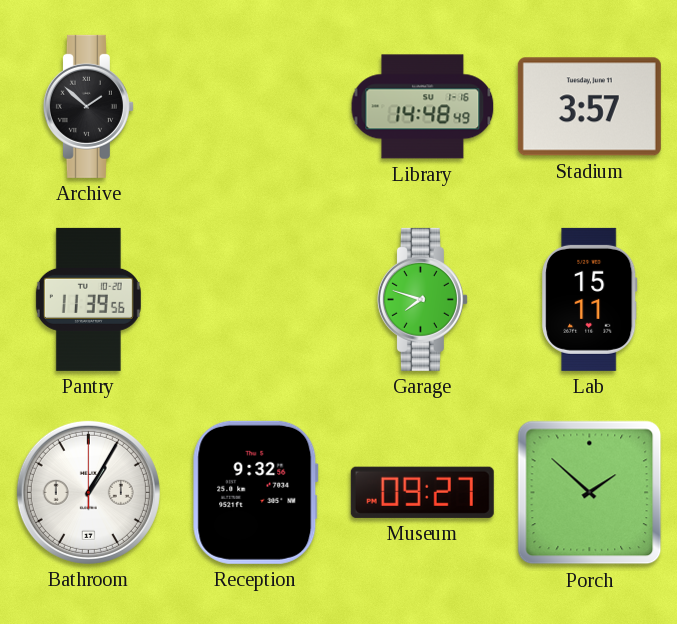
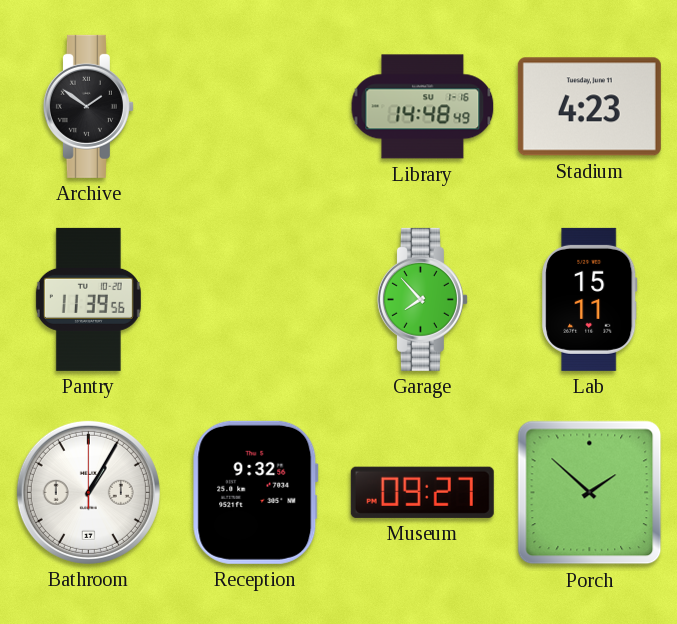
Archive: 1:52 -> 1:51 (88, 106)
Stadium: 3:57 -> 4:23 (589, 107)
Garage: 7:48 -> 7:53 (422, 299)
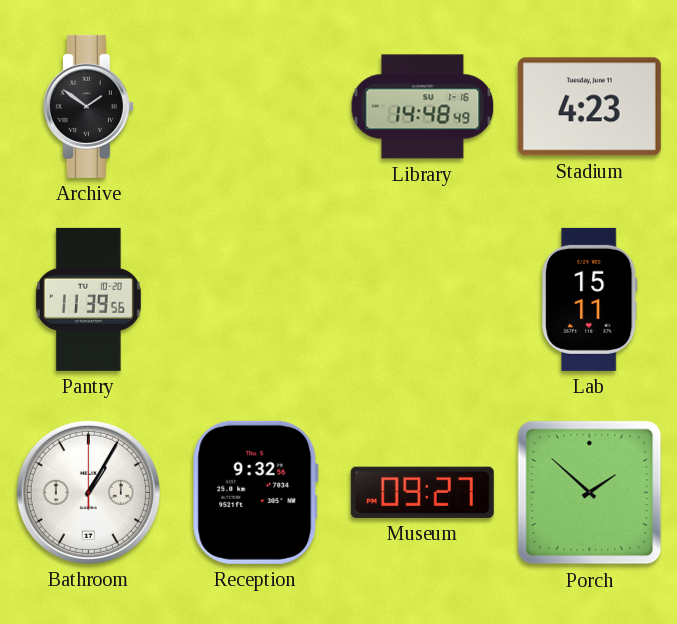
Garage: 7:53 -> none (422, 299)
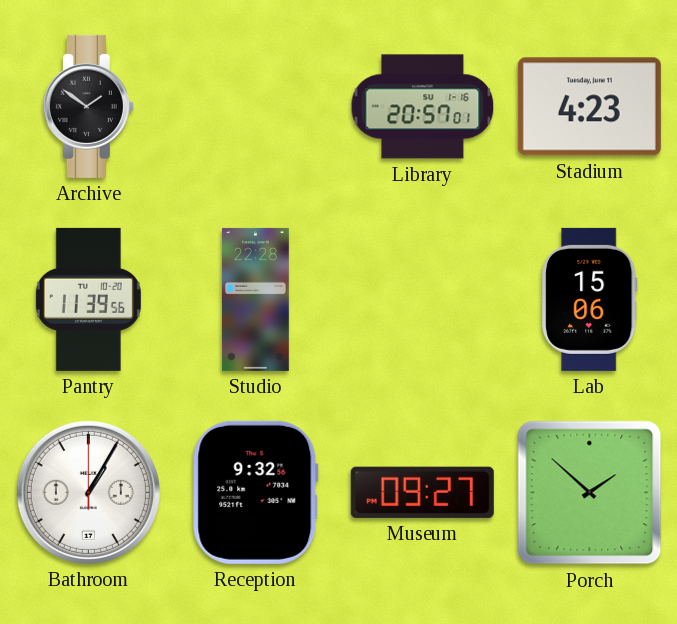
Library: 14:48 -> 20:57 (423, 107)
Studio: none -> 22:28 (256, 299)
Lab: 15:11 -> 15:06 (590, 299)
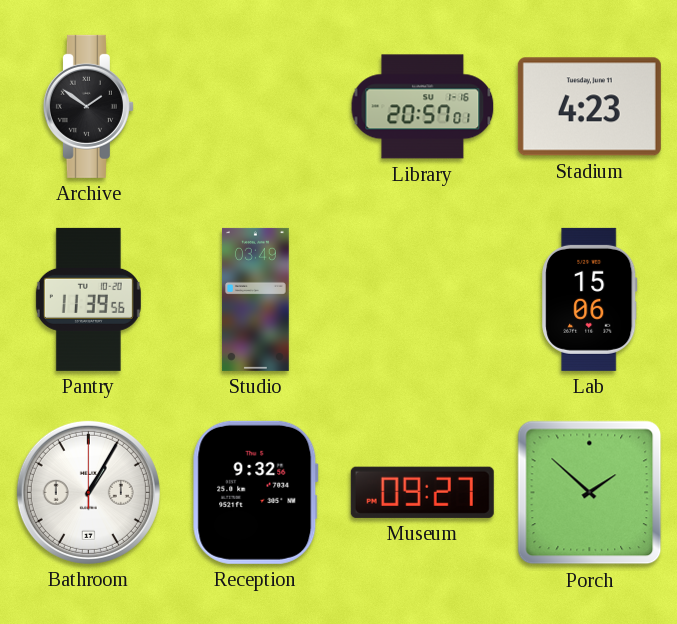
Studio: 22:28 -> 03:49 (256, 299)
